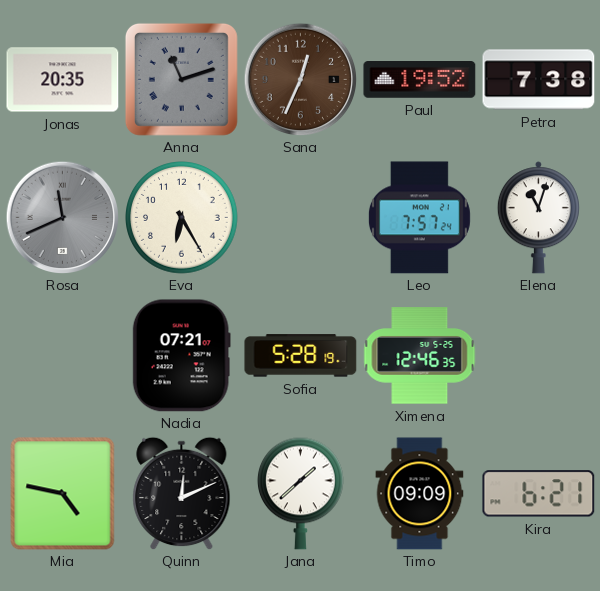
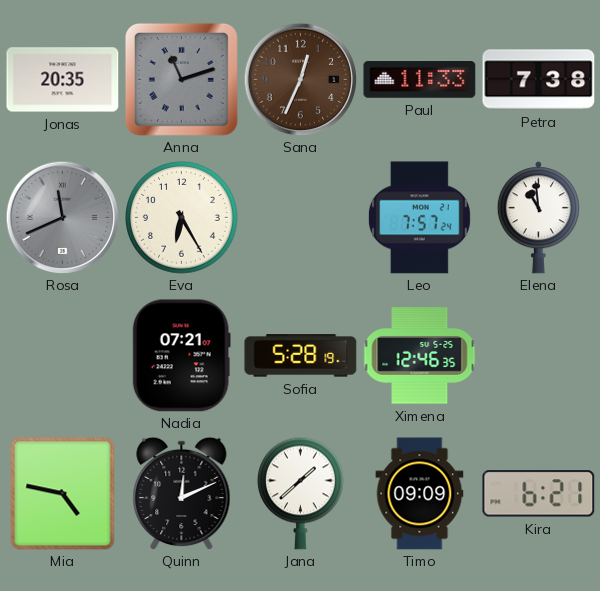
Paul: 19:52 -> 11:33 (420, 80)
Elena: 11:03 -> 10:59 (538, 218)
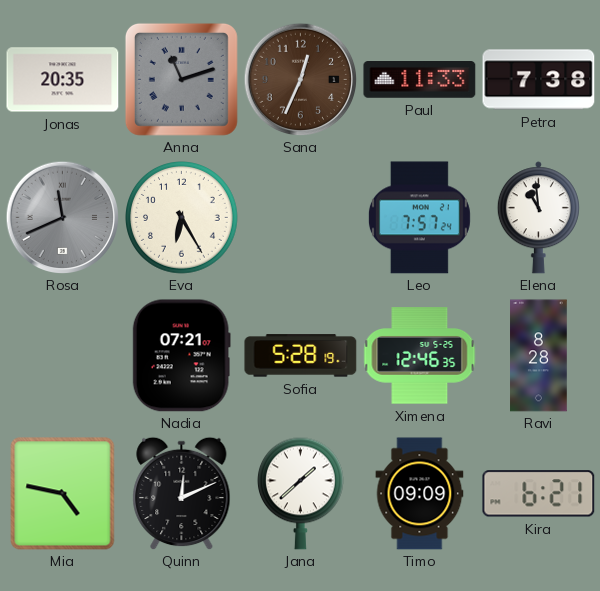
Ravi: none -> 8:28 (539, 356)
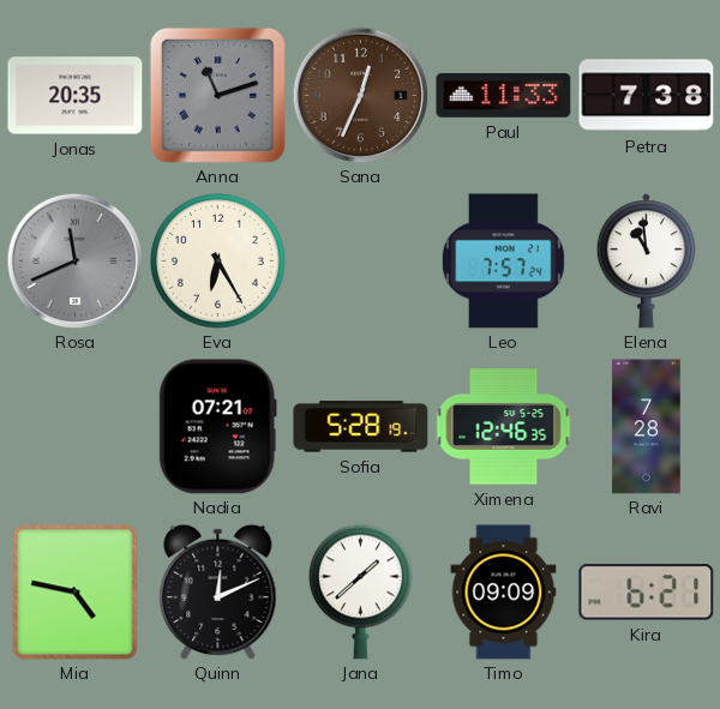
Ravi: 8:28 -> 7:28 (647, 427)
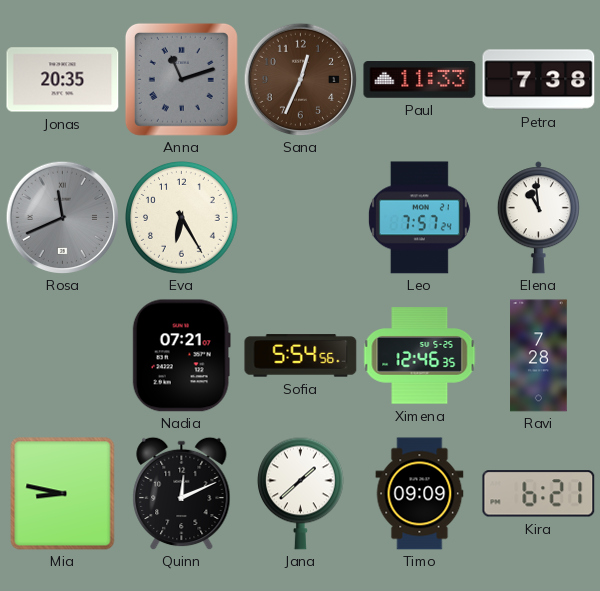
Sofia: 5:28 -> 5:54 (301, 356)
Mia: 4:47 -> 8:47 (63, 494)
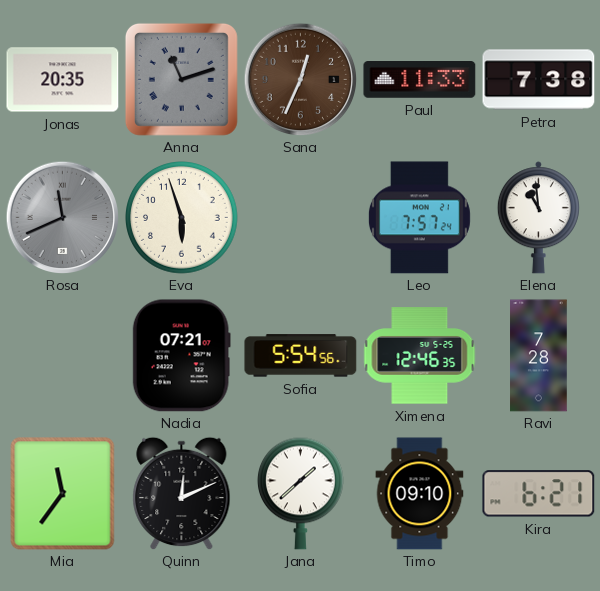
Eva: 6:25 -> 5:57 (182, 218)
Mia: 8:47 -> 11:36 (63, 494)
Timo: 09:09 -> 09:10 (420, 494)
